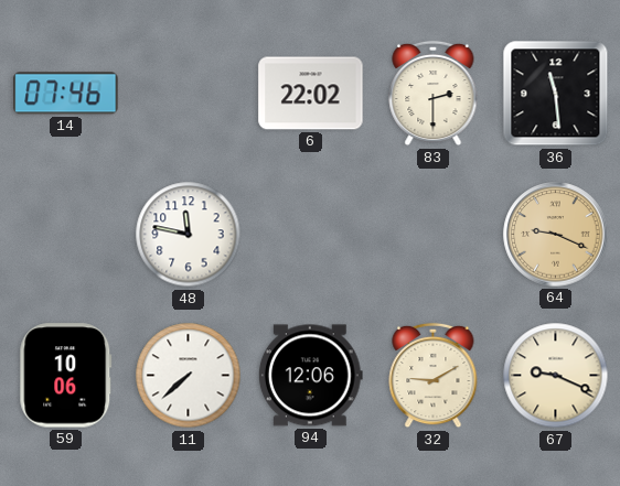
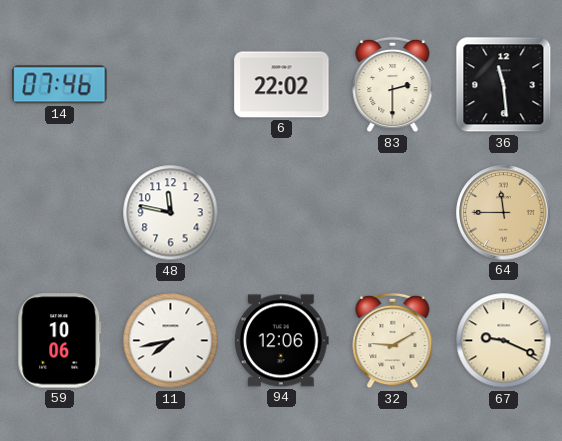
64: 9:19 -> 11:45 (504, 213)
11: 7:38 -> 7:43 (171, 341)
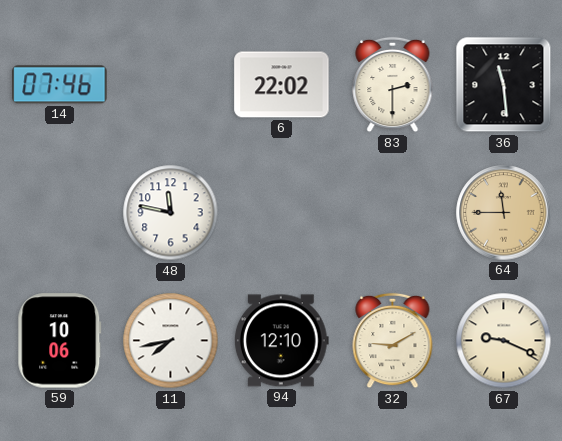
94: 12:06 -> 12:10 (281, 341)
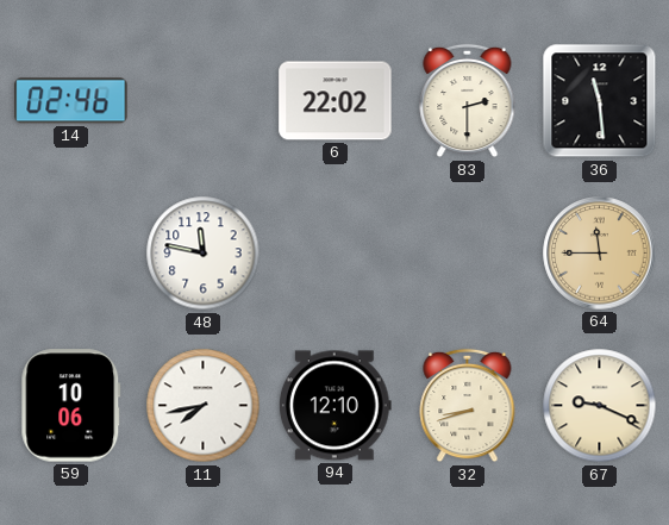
14: 07:46 -> 02:46 (71, 101)
32: 9:10 -> 8:42 (468, 406)
